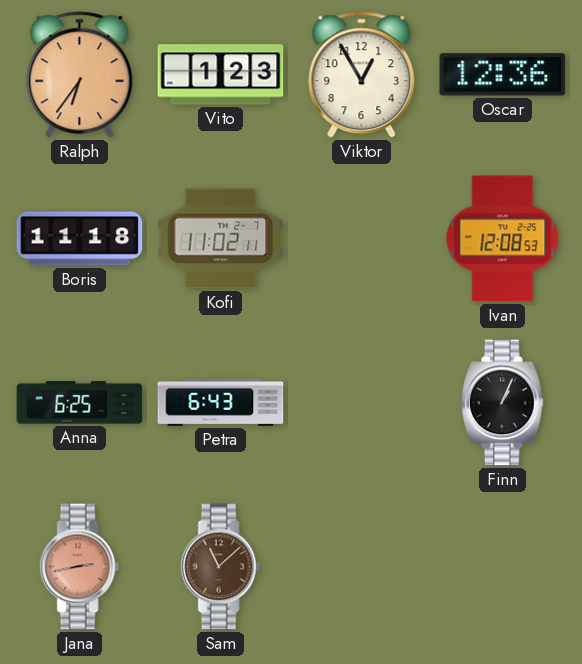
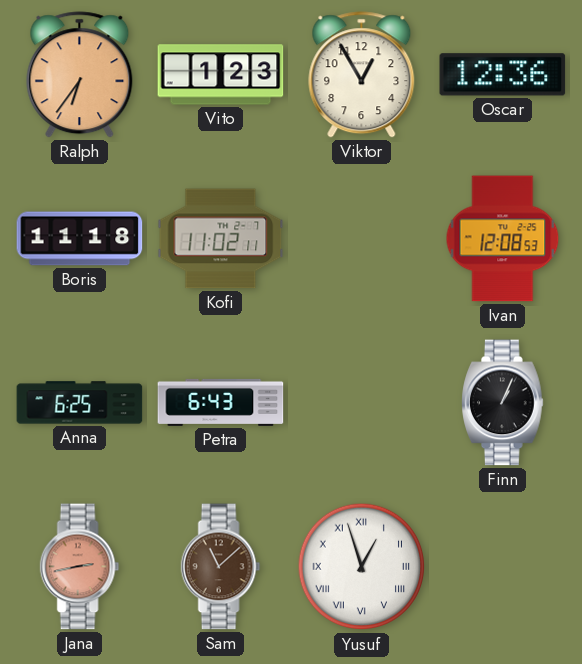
Yusuf: none -> 12:57 (362, 567)
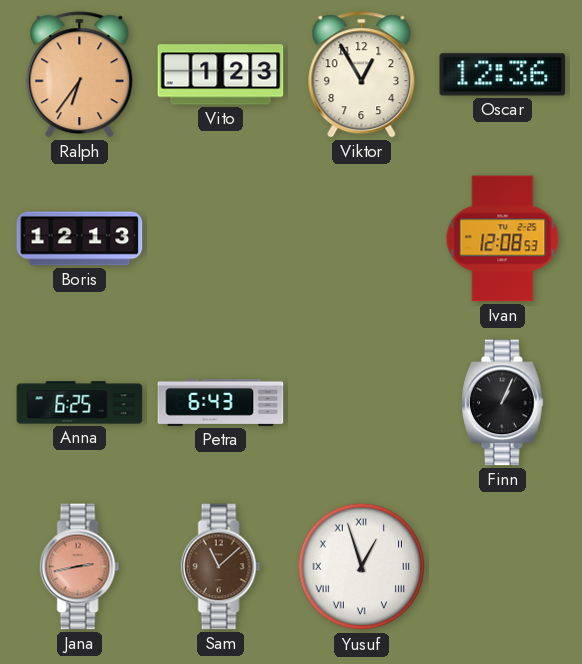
Boris: 11:18 -> 12:13 (80, 239)
Kofi: 11:02 -> none (221, 239)
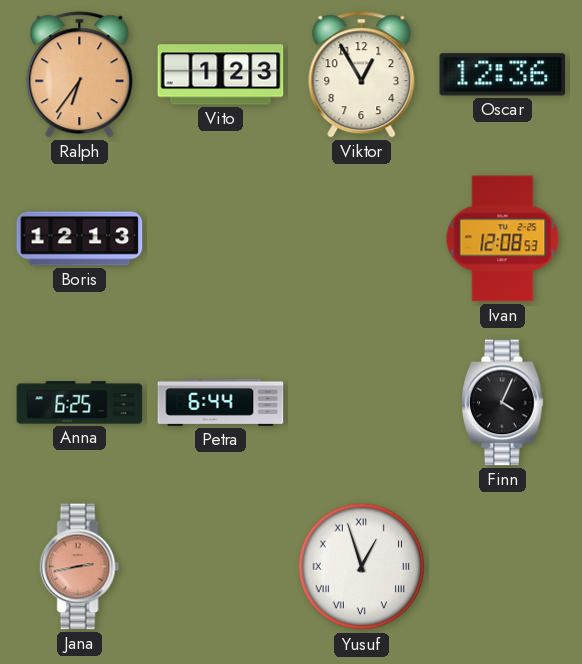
Petra: 6:43 -> 6:44 (221, 402)
Finn: 1:04 -> 4:04 (503, 403)
Sam: 11:08 -> none (221, 567)
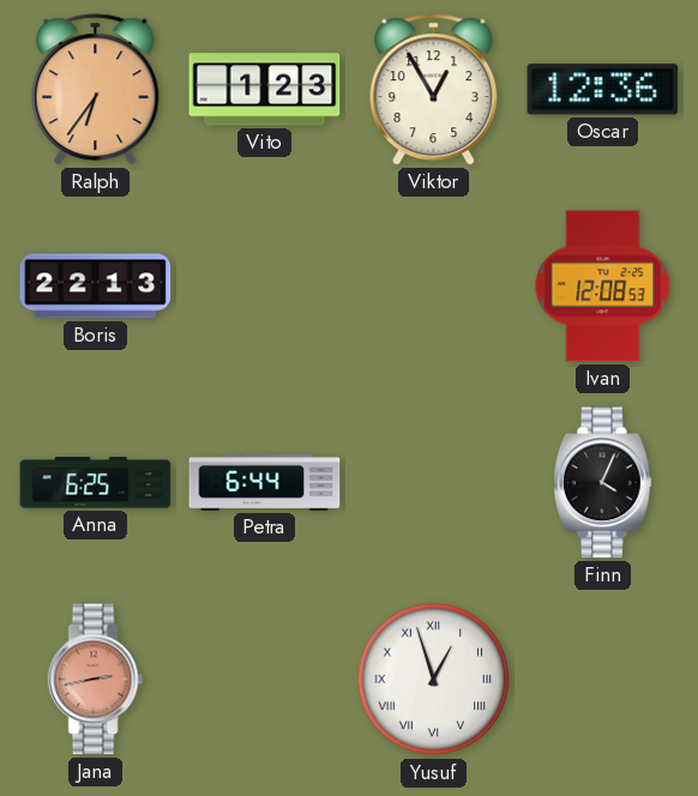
Boris: 12:13 -> 22:13 (96, 287)
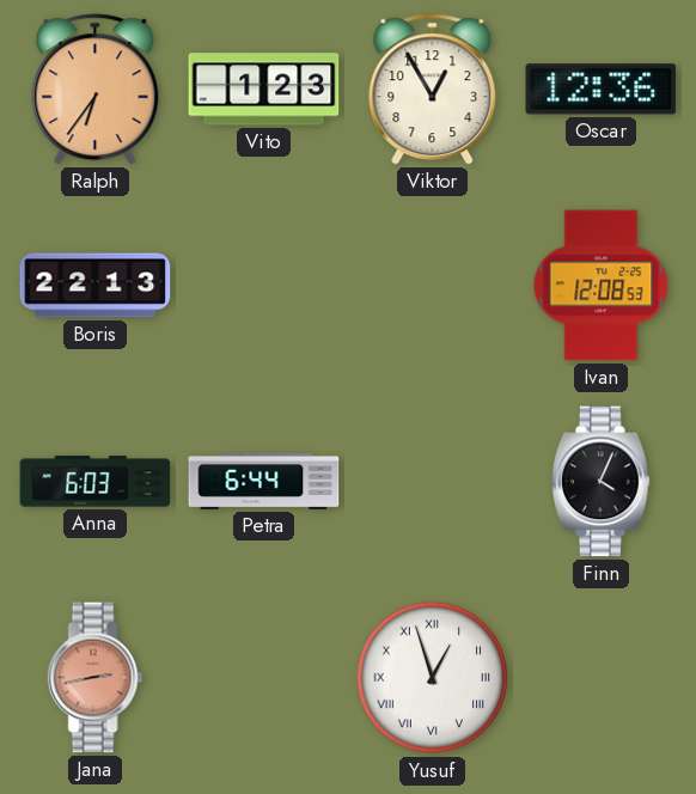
Anna: 6:25 -> 6:03 (96, 482)
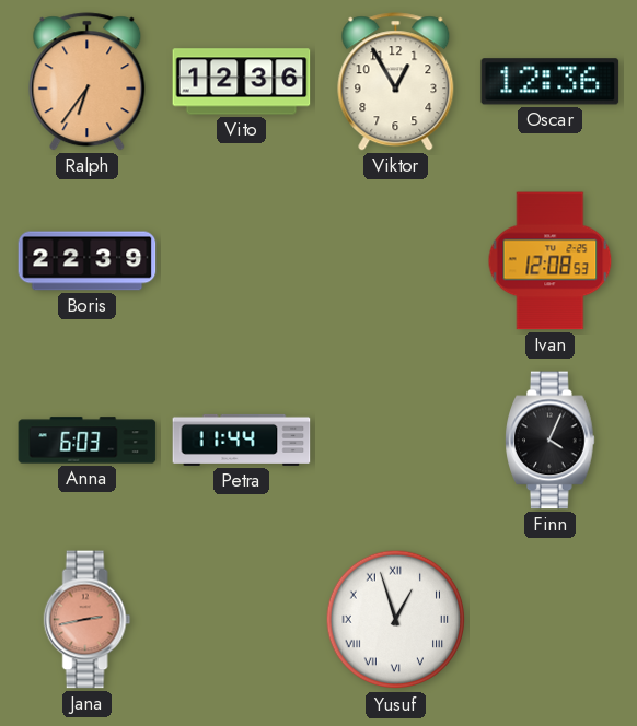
Vito: 1:23 -> 12:36 (242, 82)
Boris: 22:13 -> 22:39 (88, 261)
Petra: 6:44 -> 11:44 (242, 440)
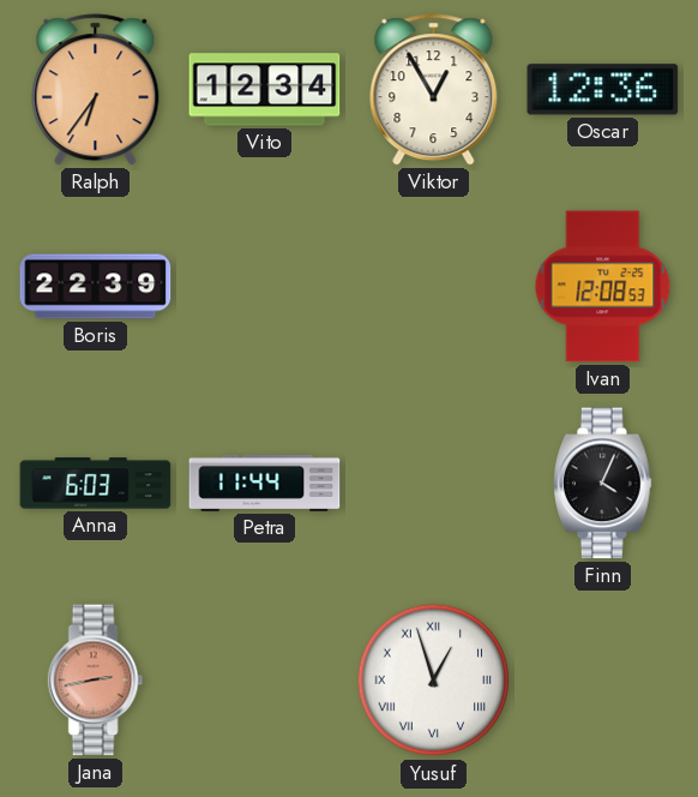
Vito: 12:36 -> 12:34 (265, 90)
